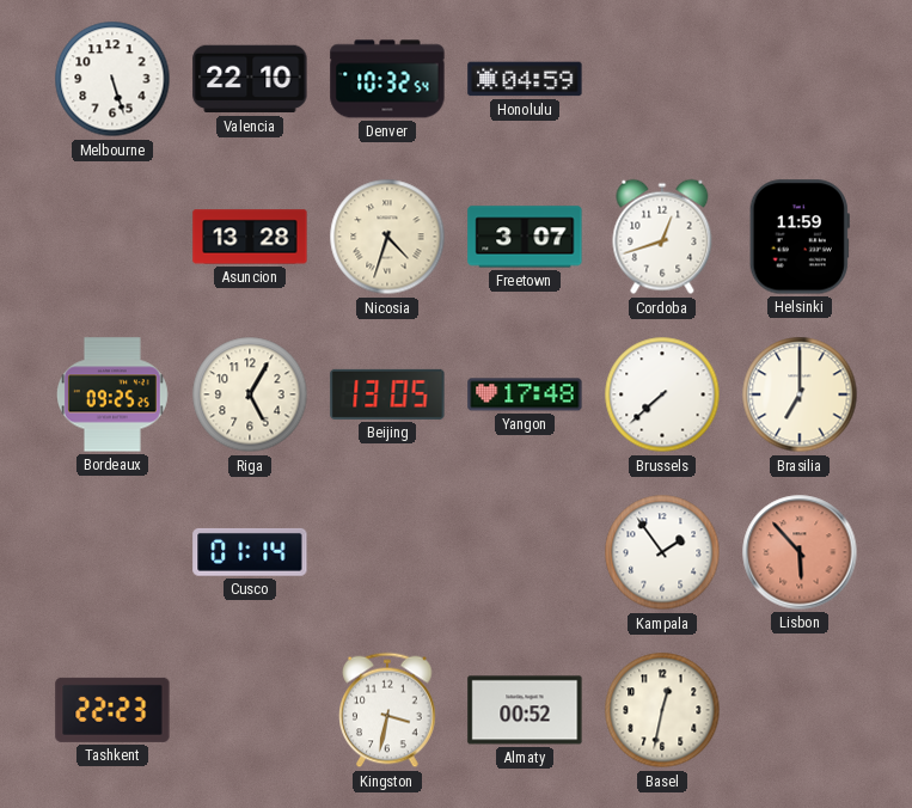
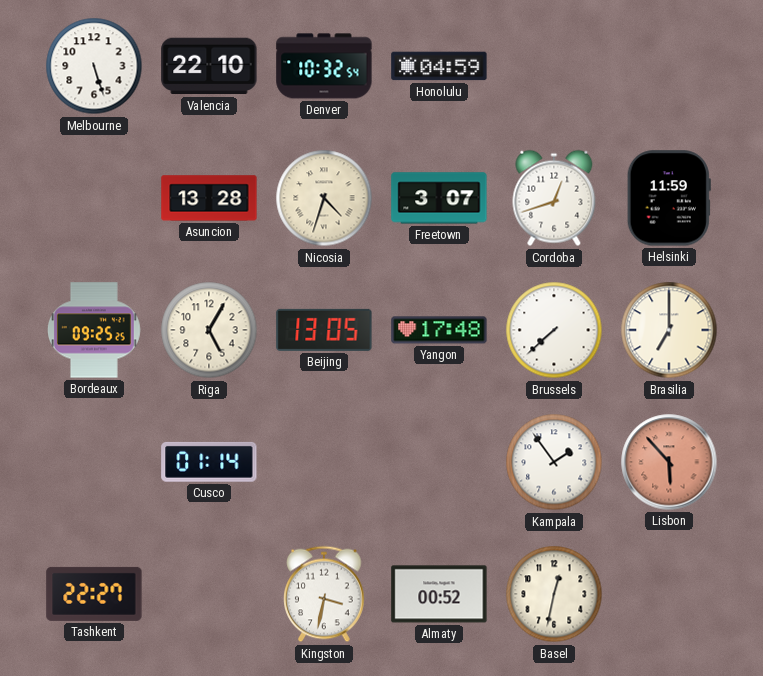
Tashkent: 22:23 -> 22:27 (94, 594)
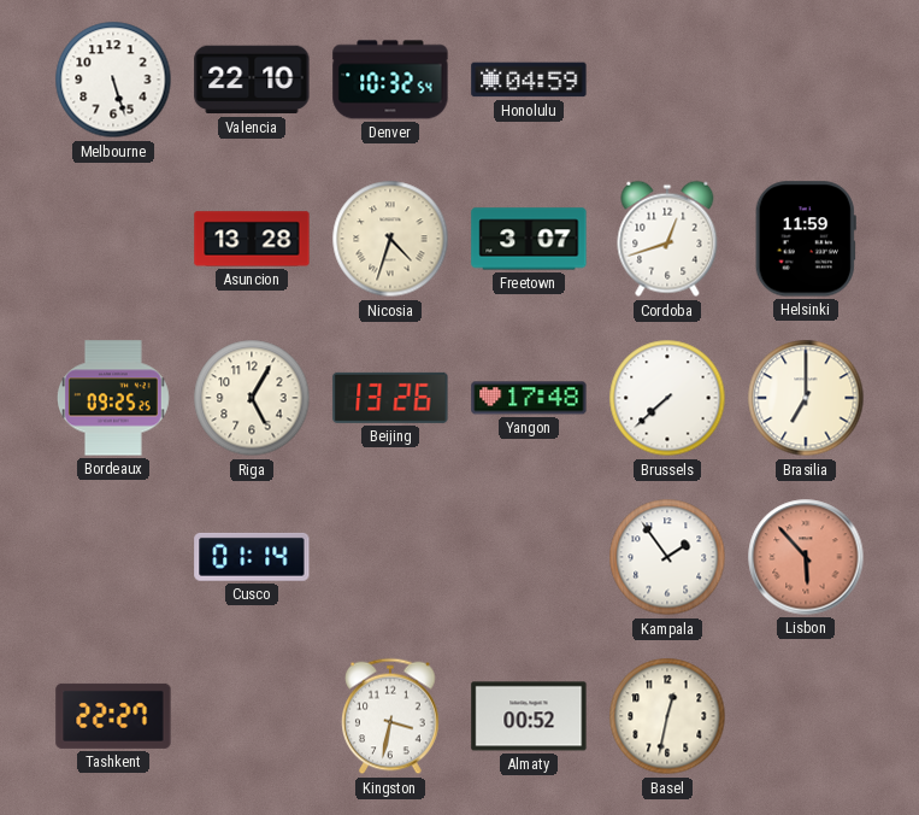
Beijing: 13:05 -> 13:26 (390, 398)
